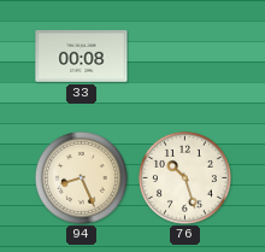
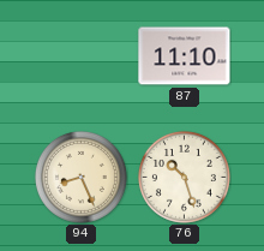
33: 00:08 -> none (82, 55)
87: none -> 11:10 (185, 56)
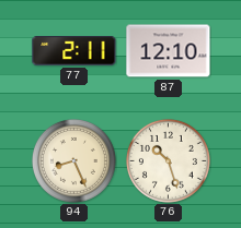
77: none -> 2:11 (74, 51)
87: 11:10 -> 12:10 (169, 51)
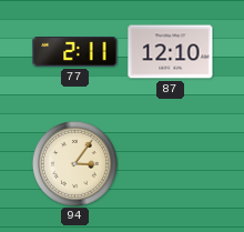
94: 8:26 -> 3:06 (74, 163)
76: 10:27 -> none (168, 160)
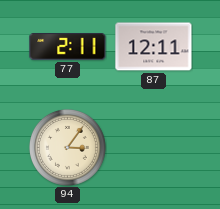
87: 12:10 -> 12:11 (154, 47)
